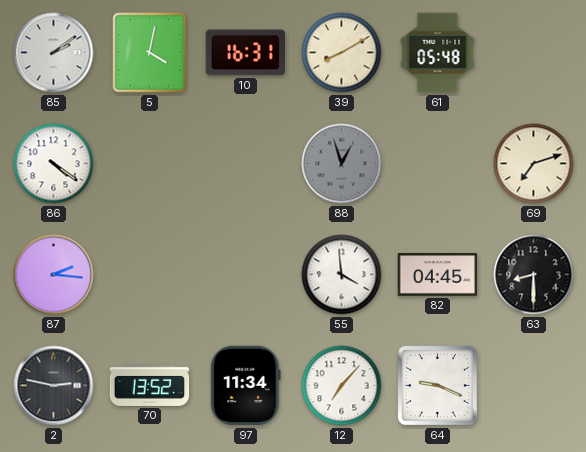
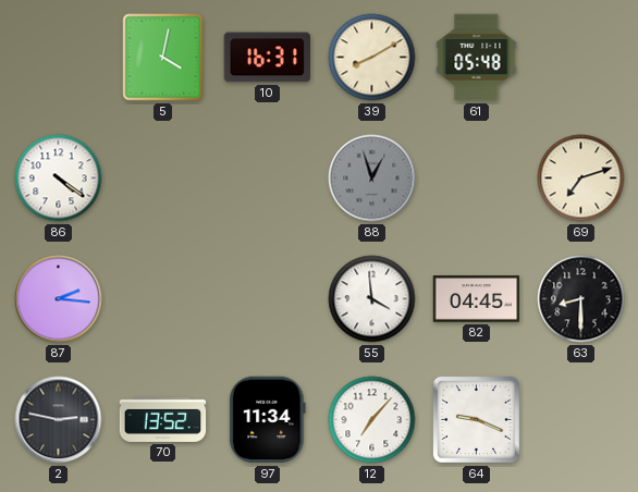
85: 2:09 -> none (54, 53)
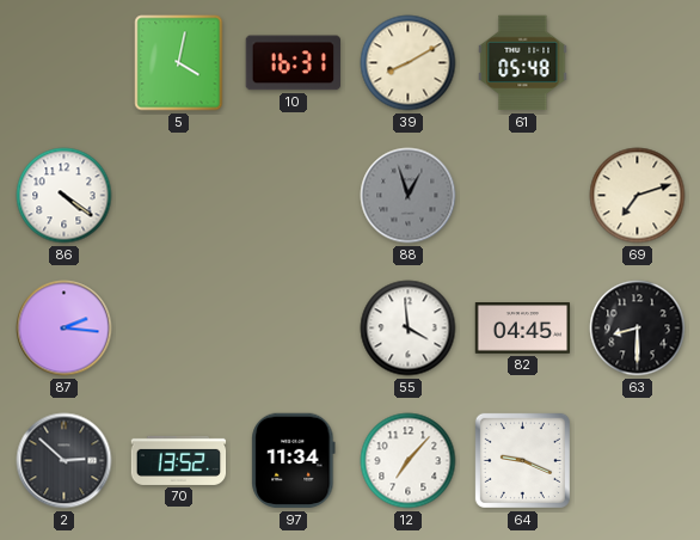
2: 2:47 -> 2:52 (65, 461)
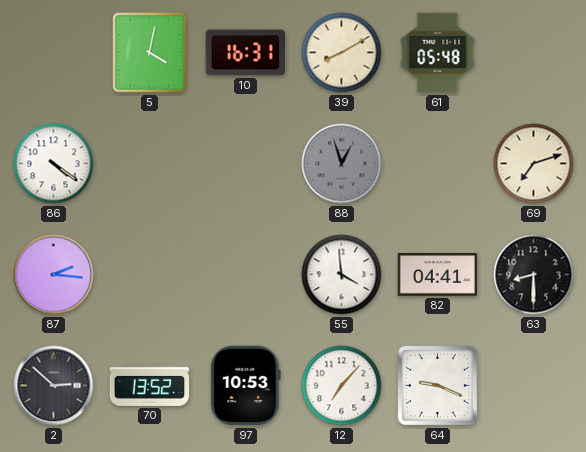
82: 04:45 -> 04:41 (438, 275)
97: 11:34 -> 10:53 (246, 386)
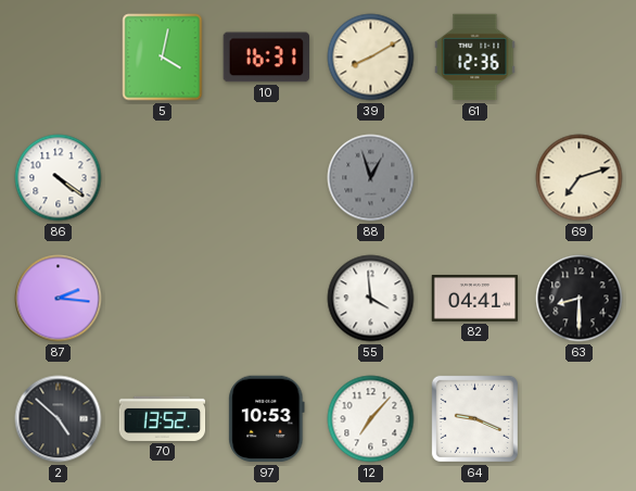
61: 05:48 -> 12:36 (475, 58)
2: 2:52 -> 4:52 (59, 419)
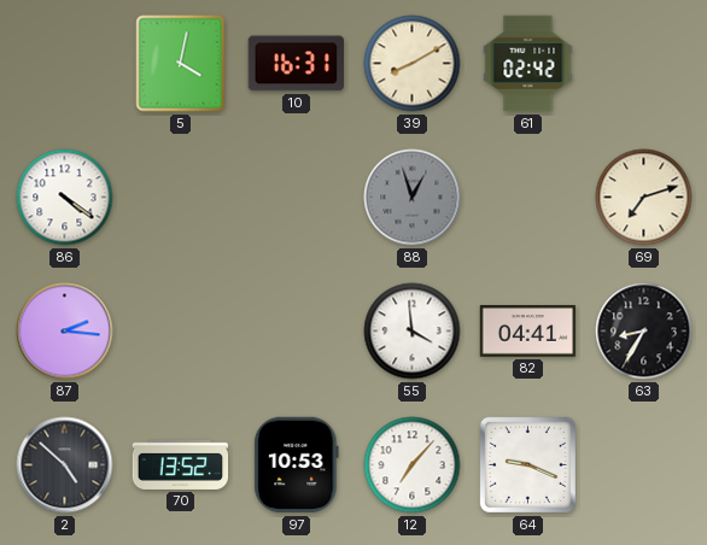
61: 12:36 -> 02:42 (528, 64)
63: 8:30 -> 8:35 (644, 332)
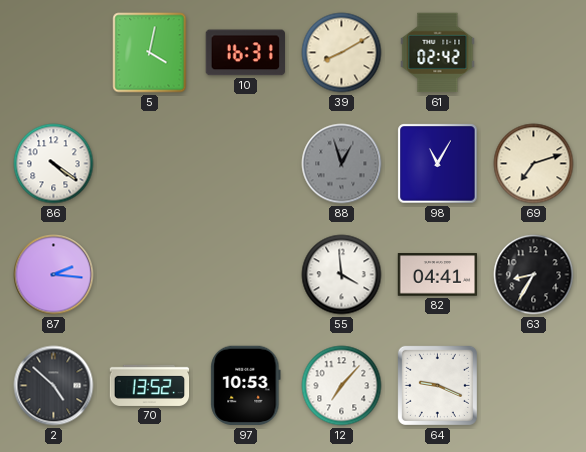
98: none -> 11:05 (438, 164)
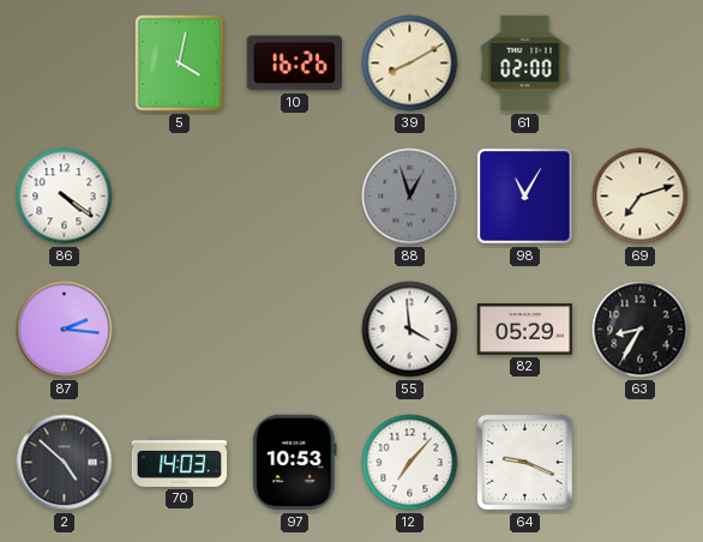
10: 16:31 -> 16:26 (294, 64)
61: 02:42 -> 02:00 (525, 64)
82: 04:41 -> 05:29 (525, 330)
70: 13:52 -> 14:03 (180, 462)
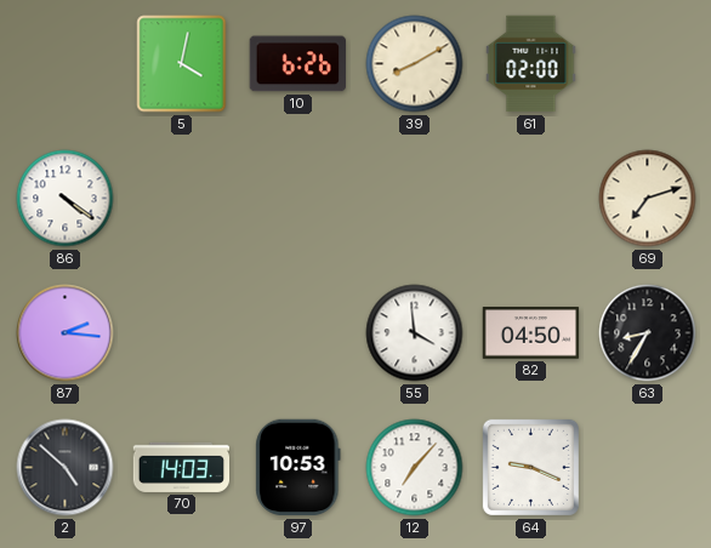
10: 16:26 -> 6:26 (297, 64)
88: 12:57 -> none (410, 197)
98: 11:05 -> none (525, 197)
82: 05:29 -> 04:50 (531, 333)
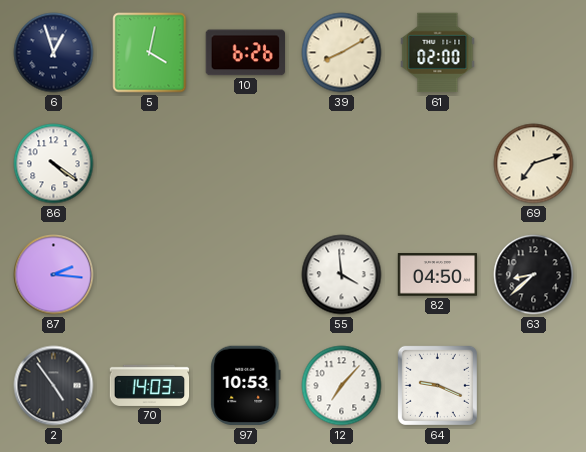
6: none -> 12:57 (54, 53)
63: 8:35 -> 8:38 (534, 275)
2: 4:52 -> 4:54 (54, 386)
